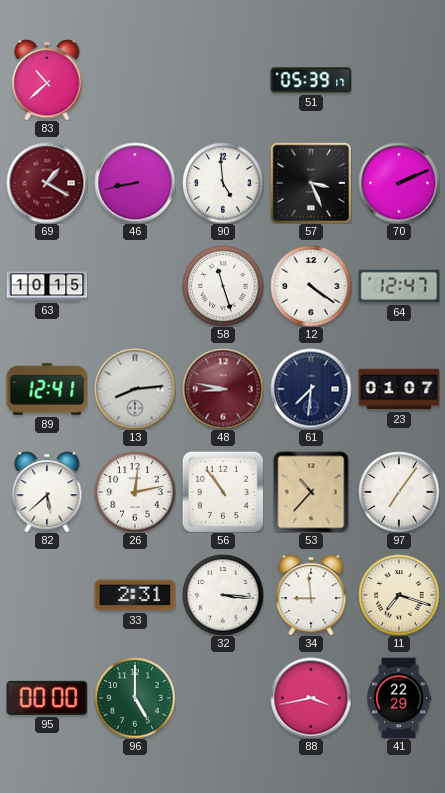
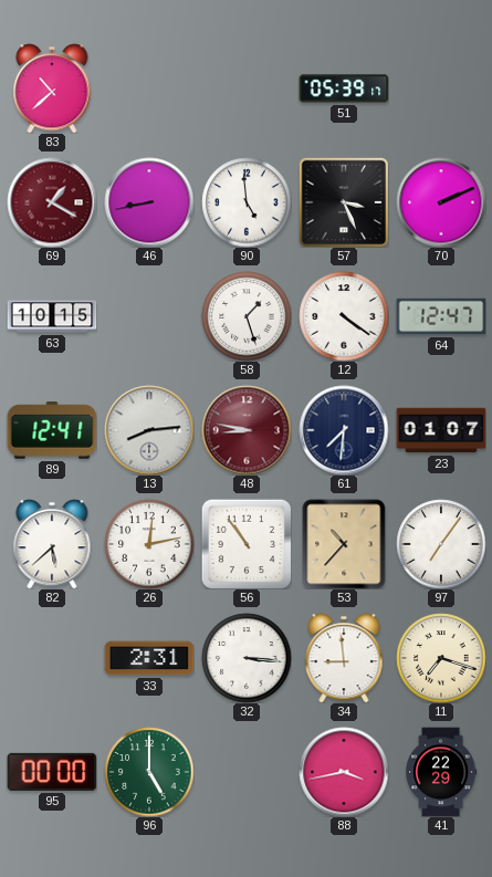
58: 11:27 -> 1:27 (247, 316)
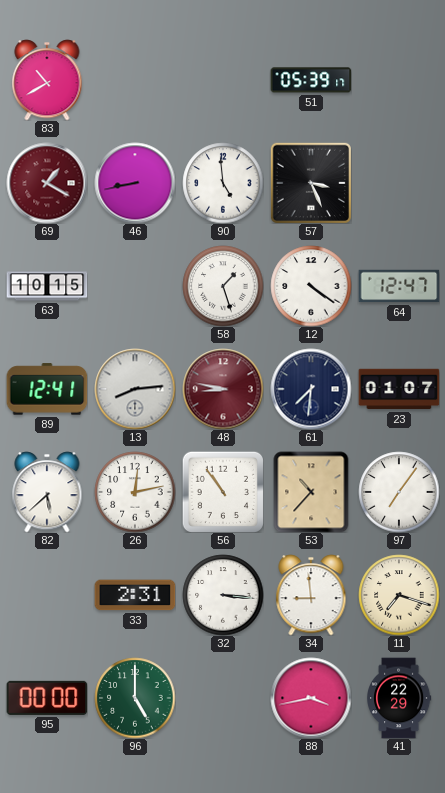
83: 10:38 -> 10:40 (47, 80)
70: 2:11 -> none (441, 202)
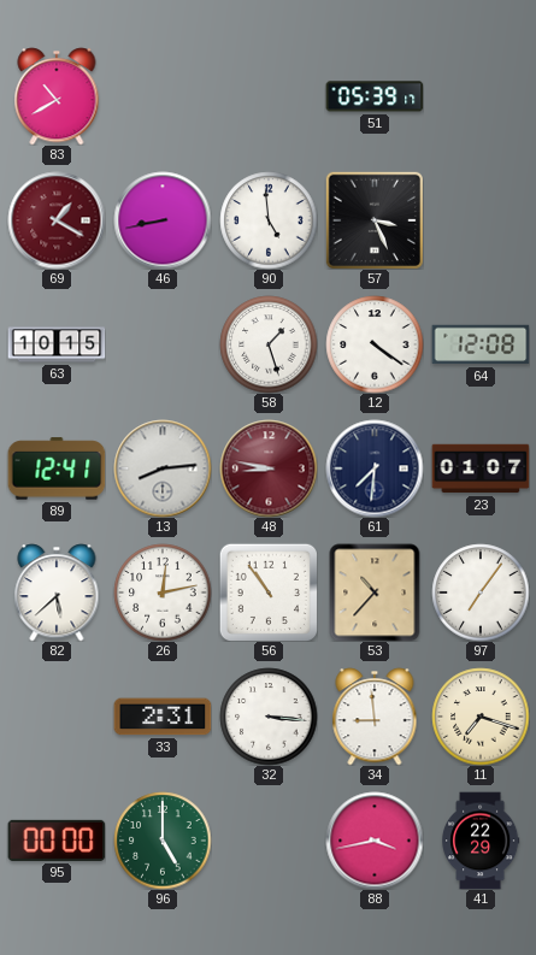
64: 12:47 -> 12:08 (481, 344)
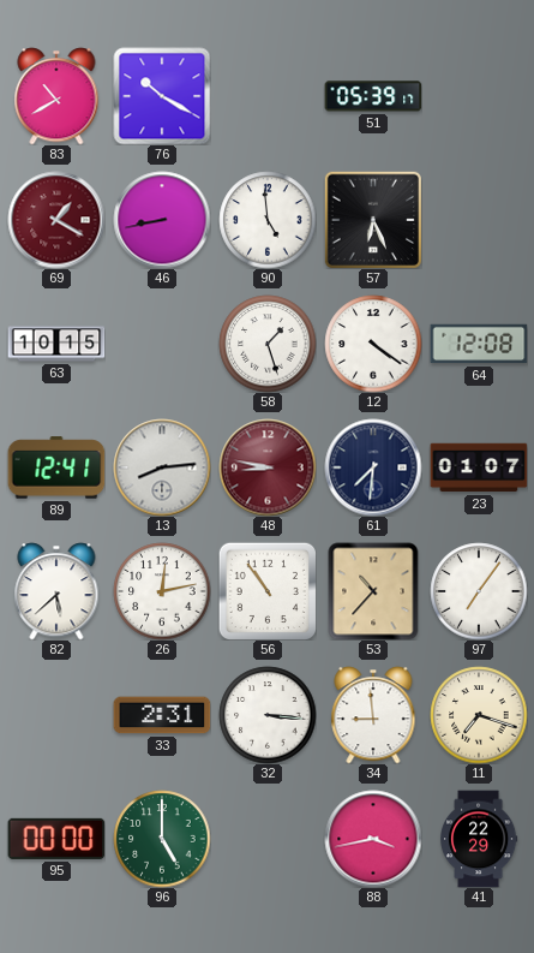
76: none -> 10:20 (162, 96)
57: 3:26 -> 6:26 (373, 220)
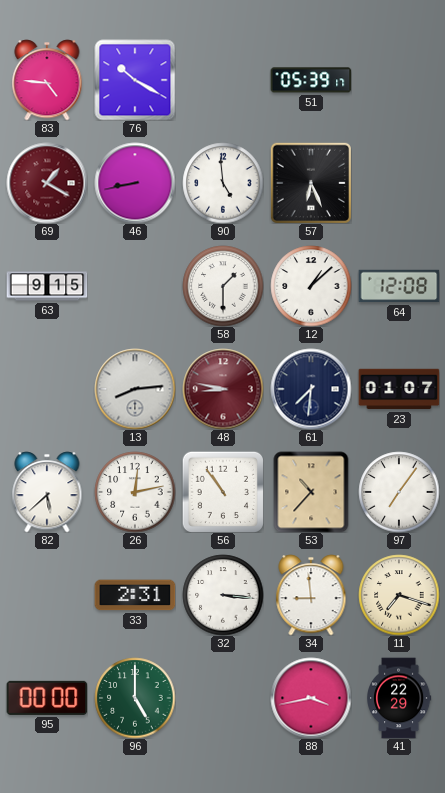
83: 10:40 -> 4:46 (47, 80)
63: 10:15 -> 9:15 (47, 286)
58: 1:27 -> 1:30 (223, 286)
12: 4:21 -> 1:08 (311, 286)
89: 12:41 -> none (56, 467)
